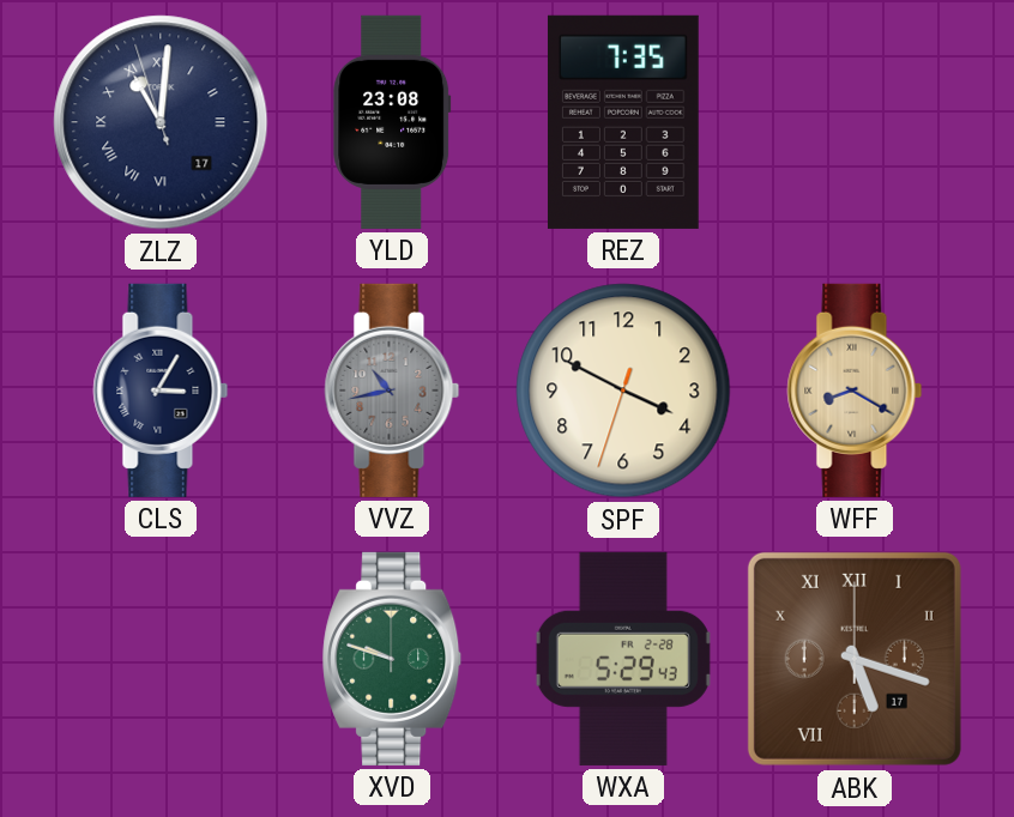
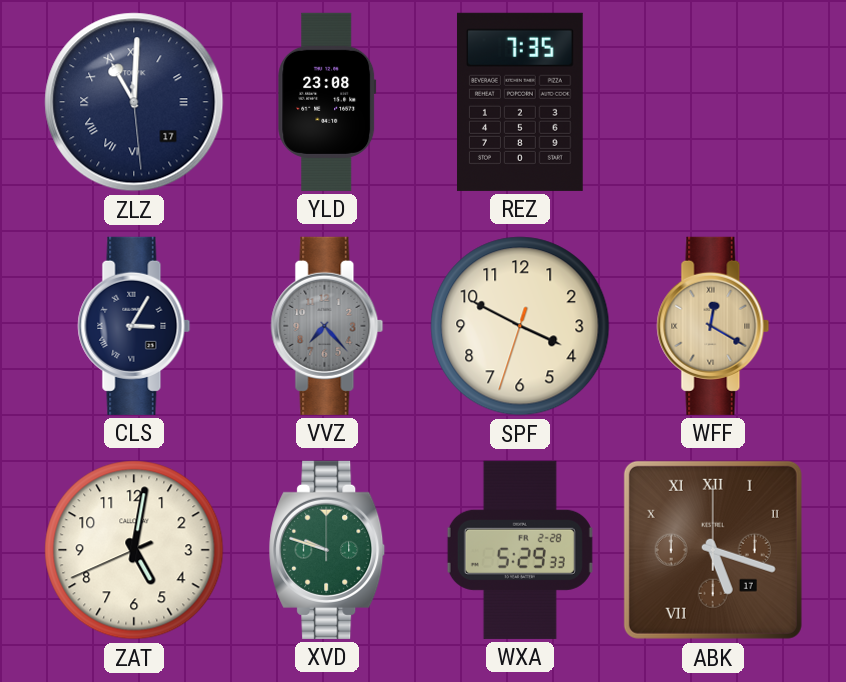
ZLZ: 11:00:57 -> 11:00:29 (134, 102)
VVZ: 10:43 -> 7:23 (327, 326)
WFF: 8:20 -> 12:20 (713, 326)
ZAT: none -> 5:01 (134, 550)
WXA: 5:29:43 -> 5:29:33 (520, 550)
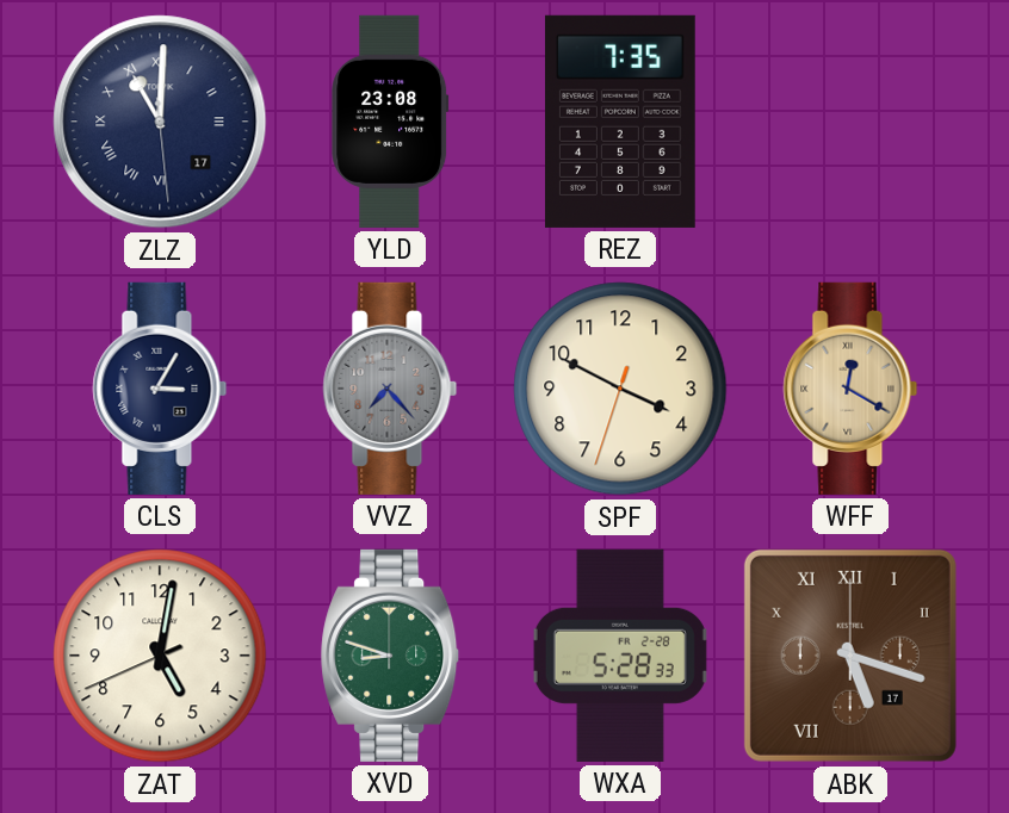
XVD: 9:48 -> 8:48 (390, 656)
WXA: 5:29 -> 5:28 (620, 656)
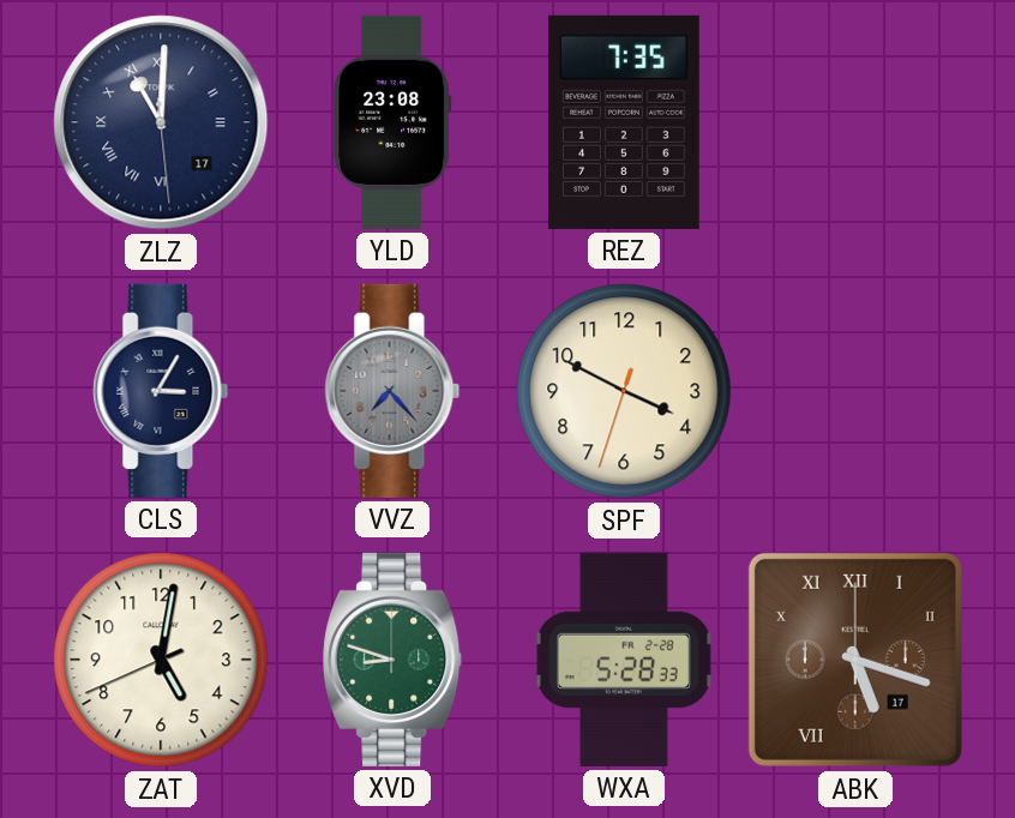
WFF: 12:20 -> none (850, 389)
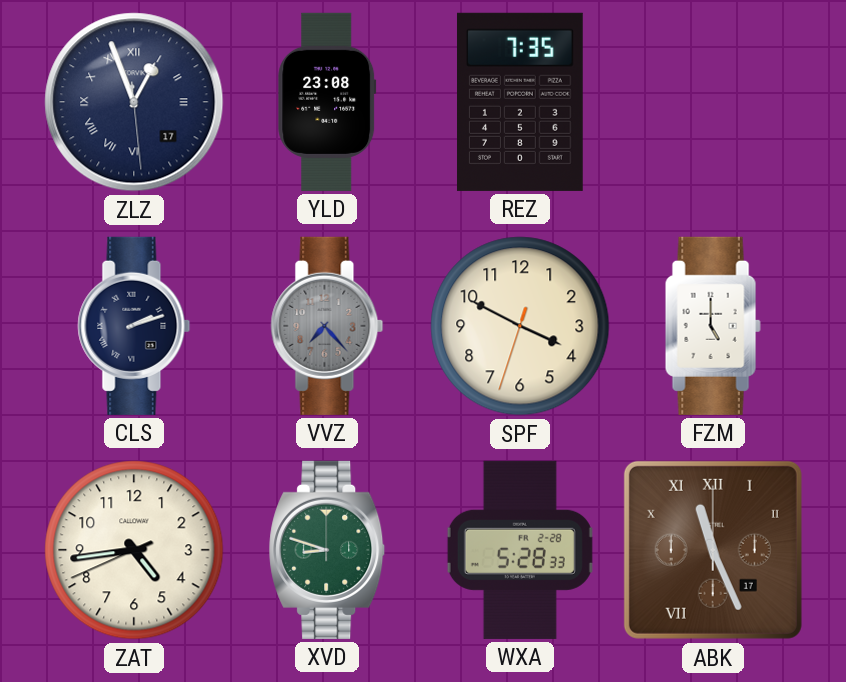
ZLZ: 11:00 -> 12:56 (134, 102)
CLS: 3:05 -> 2:12 (134, 326)
FZM: none -> 5:00 (713, 326)
ZAT: 5:01 -> 4:43 (134, 550)
ABK: 5:18 -> 11:26 (713, 550)
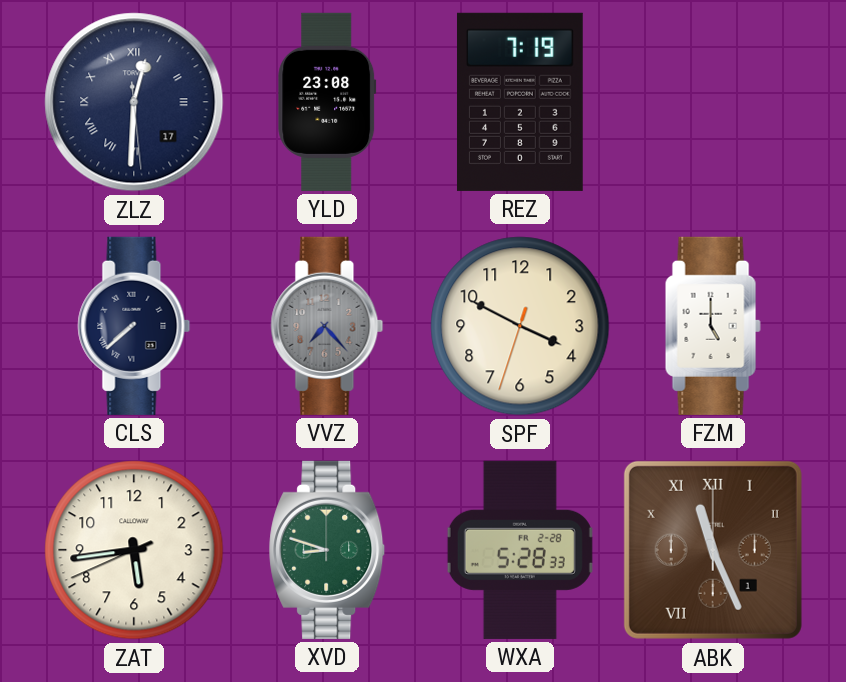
ZLZ: 12:56 -> 12:30 (134, 102)
REZ: 7:35 -> 7:19 (520, 102)
CLS: 2:12 -> 7:38 (134, 326)
ZAT: 4:43 -> 5:43 (134, 550)
ABK date: 17 -> 1 (713, 550)
